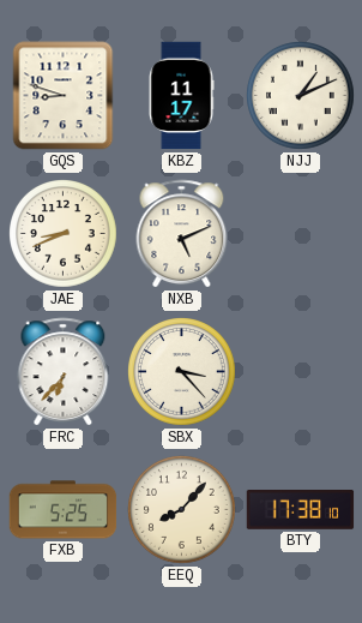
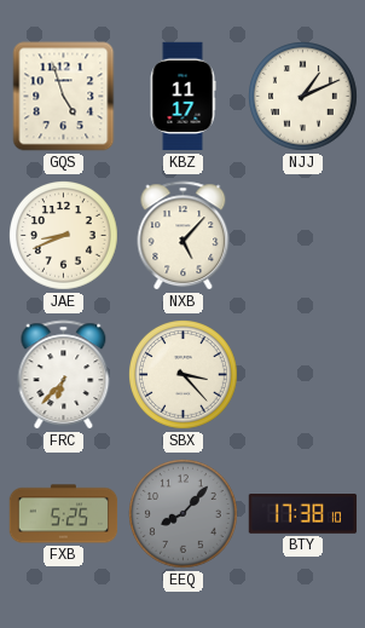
GQS: 8:48 -> 4:57 (64, 97)
NXB: 5:11 -> 5:07 (184, 236)
EEQ dial: cream -> grey (184, 514)
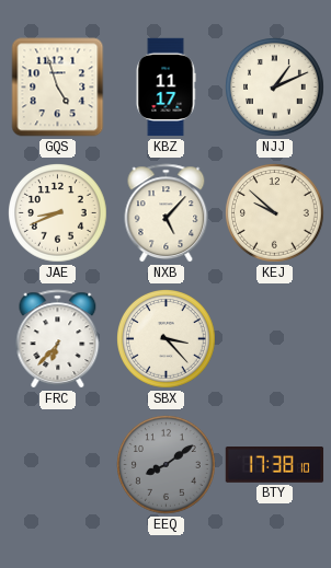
KEJ: none -> 9:52 (275, 213)
FXB: 5:25 -> none (64, 514)
EEQ: 8:07 -> 8:09 (167, 465)
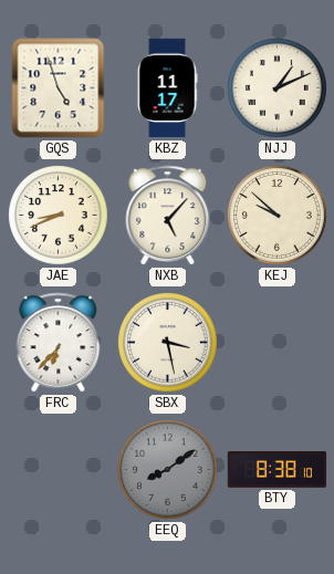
SBX: 3:23 -> 3:28 (168, 343)
BTY: 17:38 -> 8:38 (278, 470)
